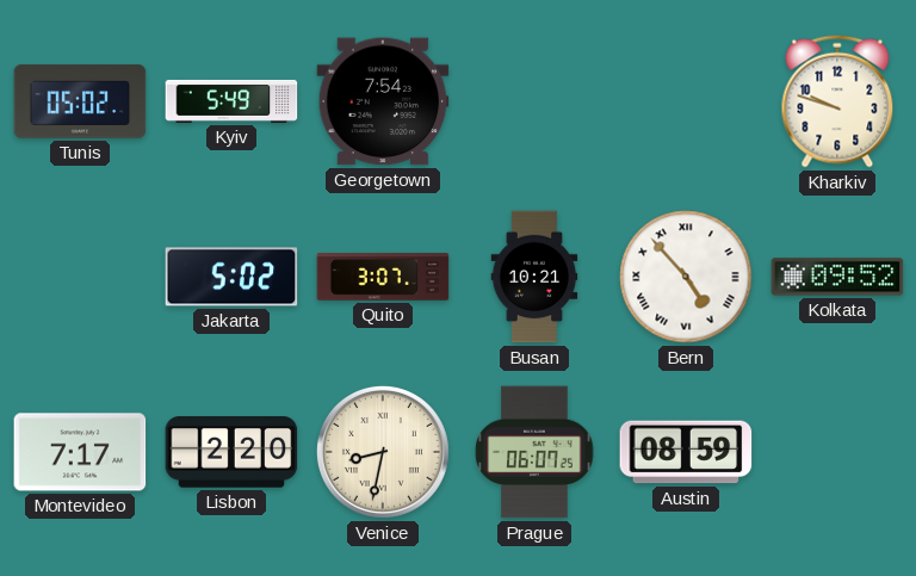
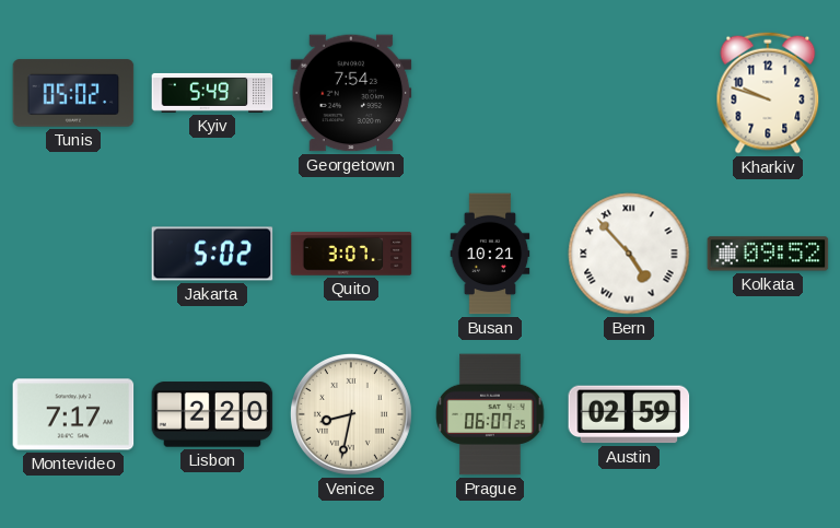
Austin: 08:59 -> 02:59 (629, 414)
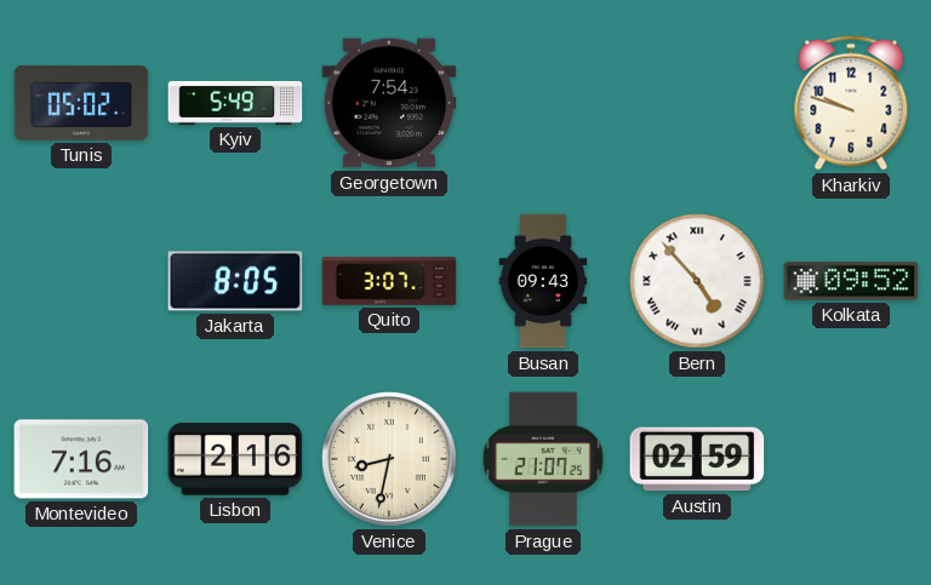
Jakarta: 5:02 -> 8:05 (235, 281)
Busan: 10:21 -> 09:43 (543, 281)
Montevideo: 7:17 -> 7:16 (81, 459)
Lisbon: 2:20 -> 2:16 (235, 459)
Prague: 06:07 -> 21:07 (543, 459)
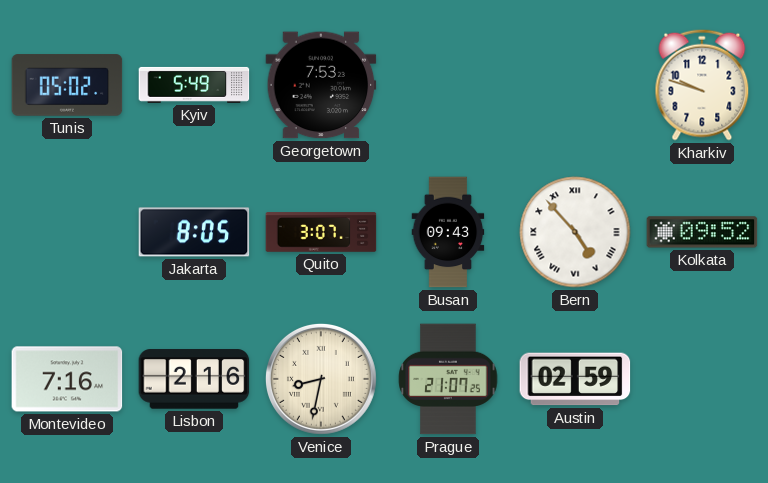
Georgetown: 7:54 -> 7:53 (321, 85)
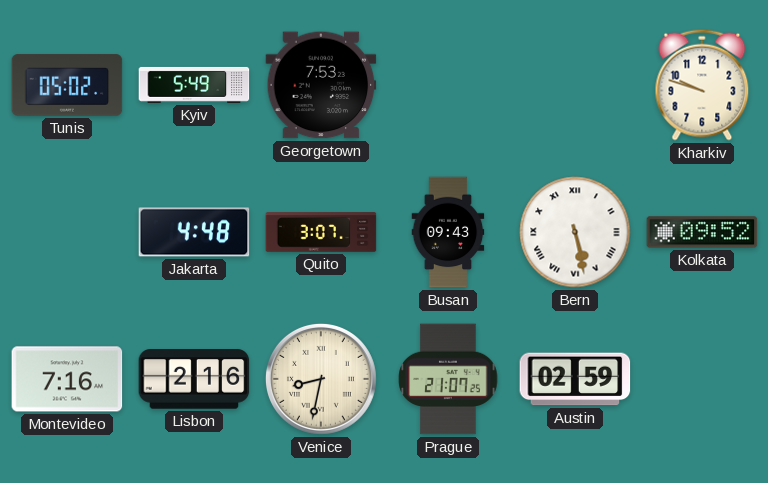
Jakarta: 8:05 -> 4:48 (194, 232)
Bern: 4:53 -> 5:28 (575, 232)
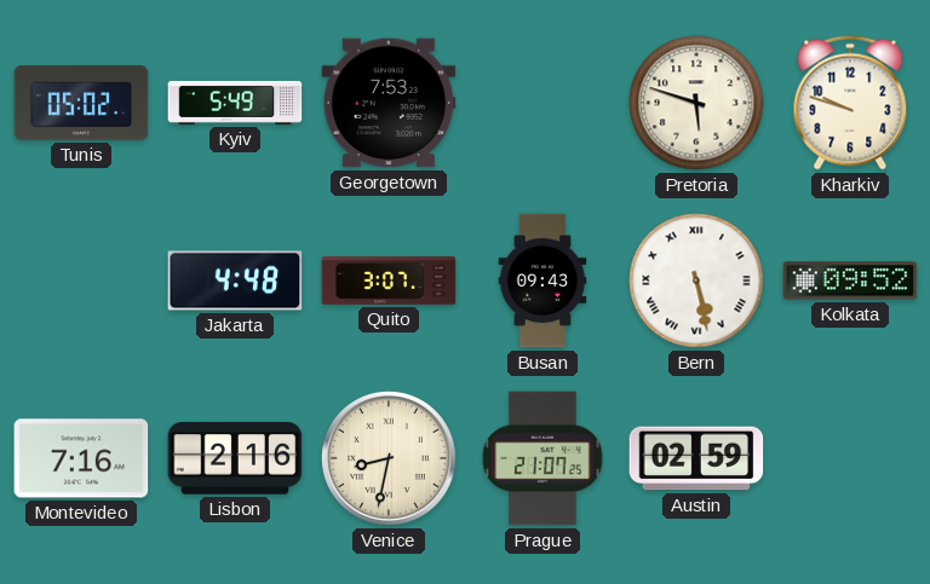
Pretoria: none -> 5:48 (696, 103)
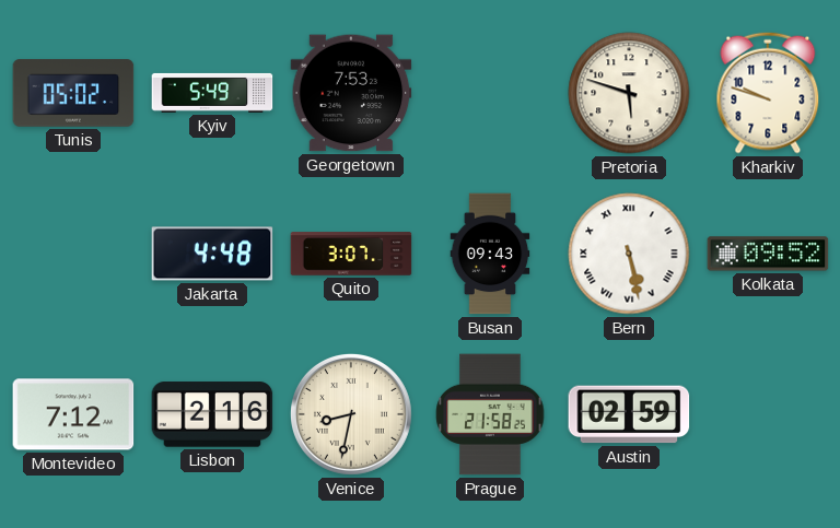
Montevideo: 7:16 -> 7:12 (73, 414)
Prague: 21:07 -> 21:58 (490, 414)
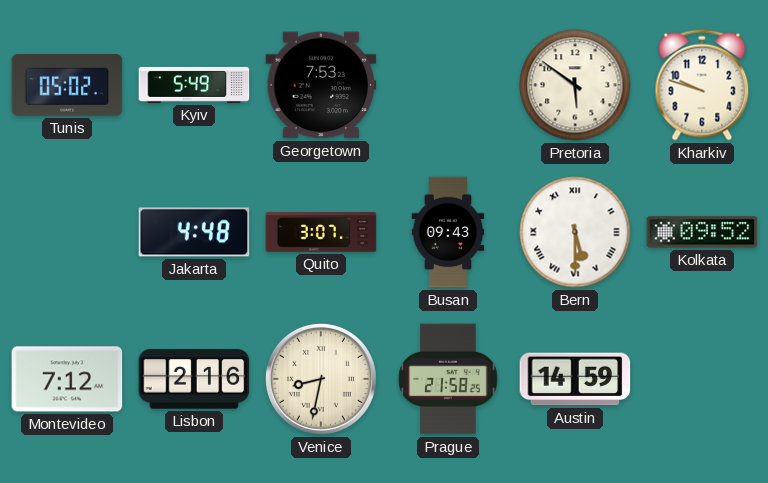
Pretoria: 5:48 -> 5:51 (575, 85)
Bern: 5:28 -> 5:30 (575, 232)
Austin: 02:59 -> 14:59 (575, 379)
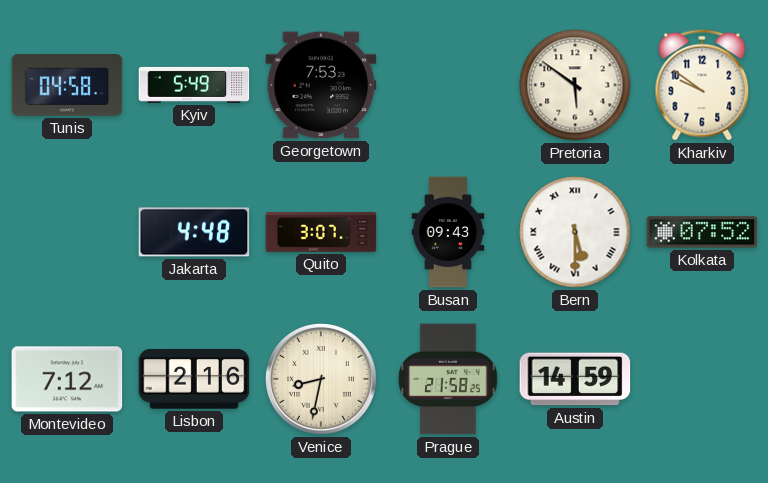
Tunis: 05:02 -> 04:58 (67, 85)
Kharkiv: 9:48 -> 9:51 (702, 85)
Kolkata: 09:52 -> 07:52 (702, 232)
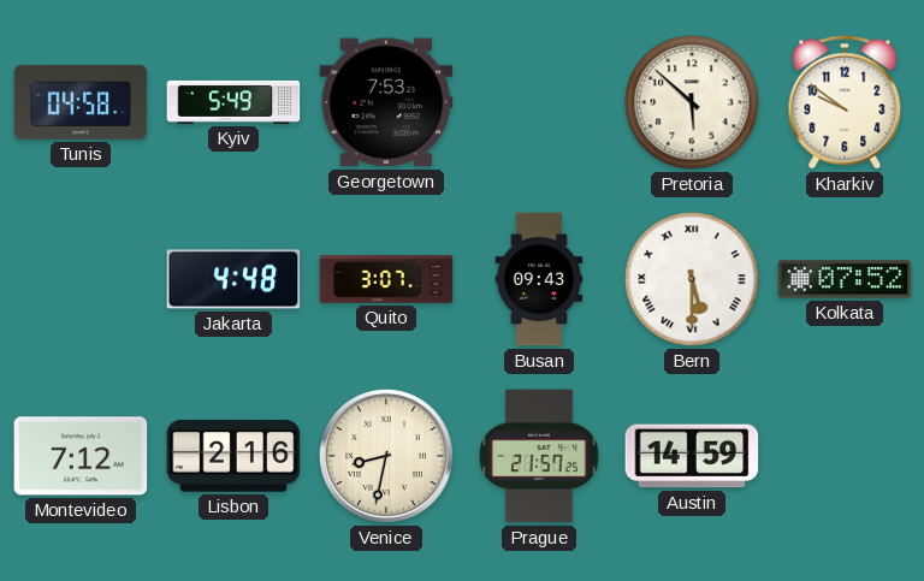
Pretoria: 5:51 -> 5:52 (692, 102)
Prague: 21:58 -> 21:57 (539, 456)
